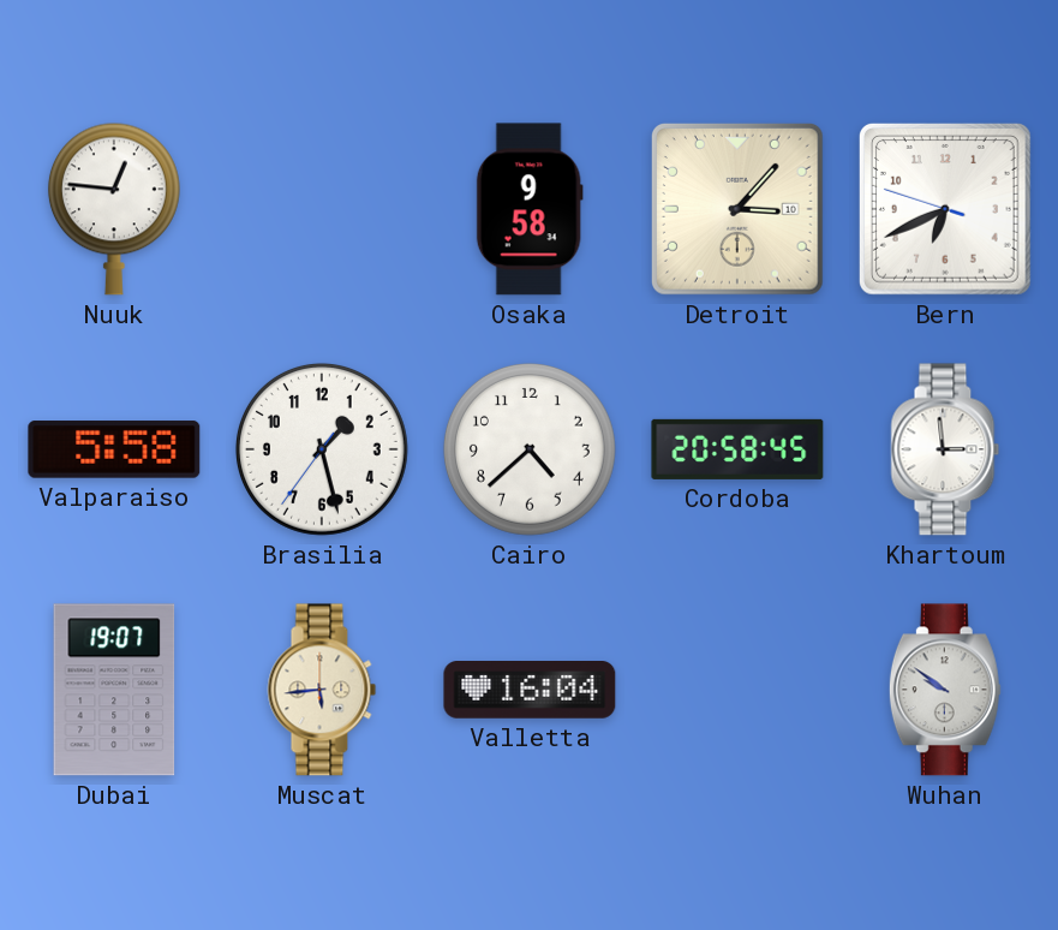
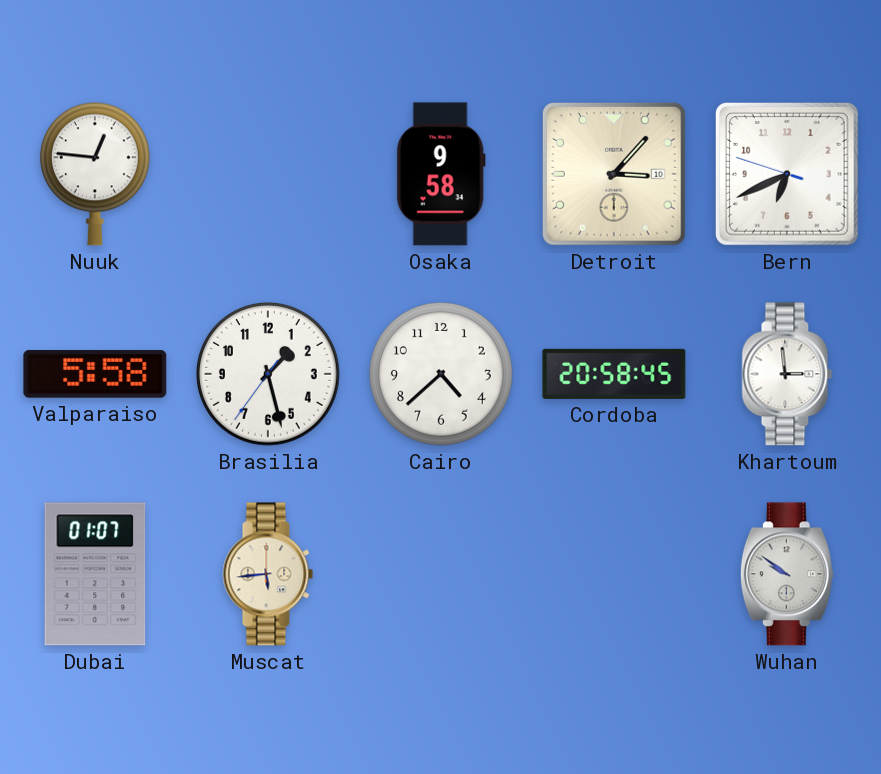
Dubai: 19:07 -> 01:07 (95, 574)
Valletta: 16:04 -> none (530, 691)
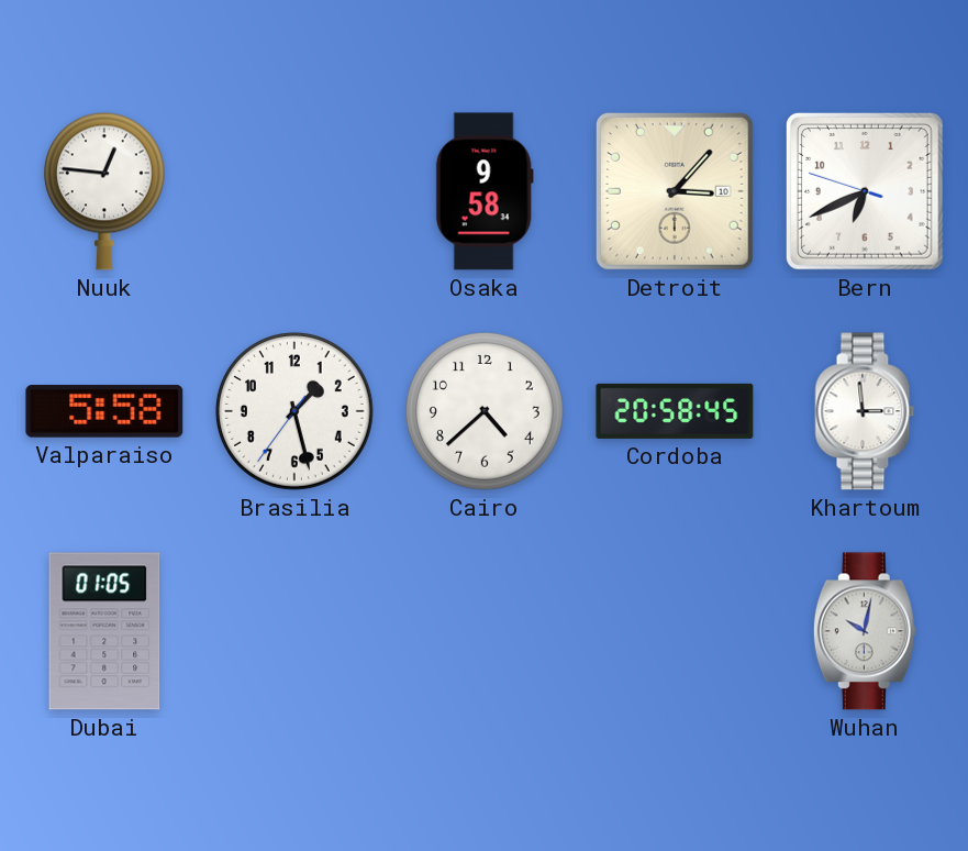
Dubai: 01:07 -> 01:05 (104, 631)
Muscat: 5:44 -> none (268, 574)
Wuhan: 9:51 -> 10:02 (865, 631)
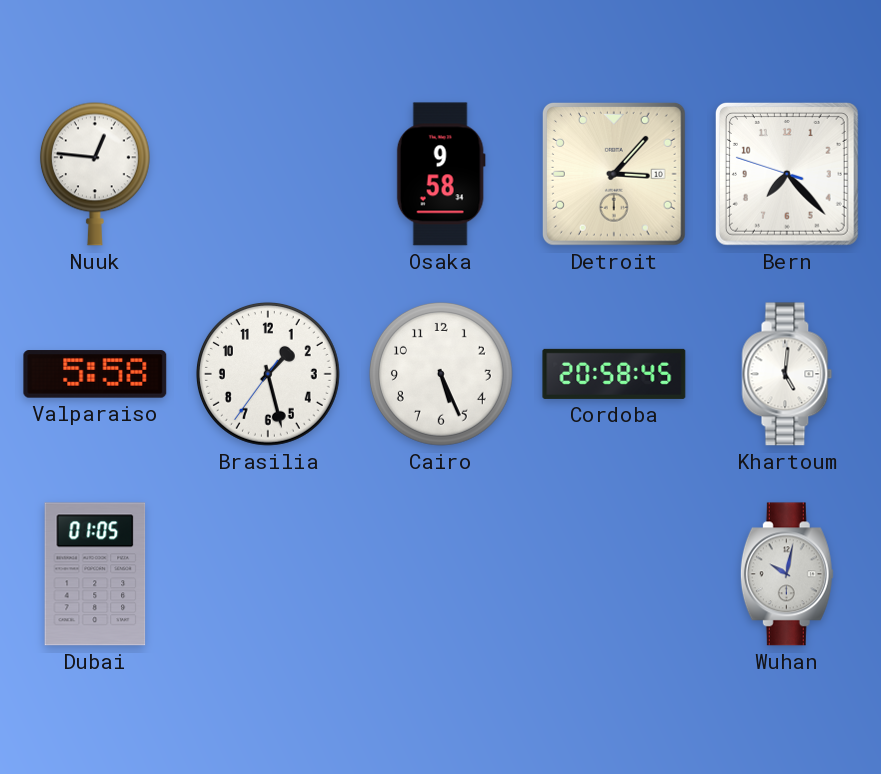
Bern: 6:40 -> 7:22 (787, 174)
Cairo: 4:38 -> 5:26 (441, 374)
Khartoum: 2:59 -> 5:01 (787, 374)
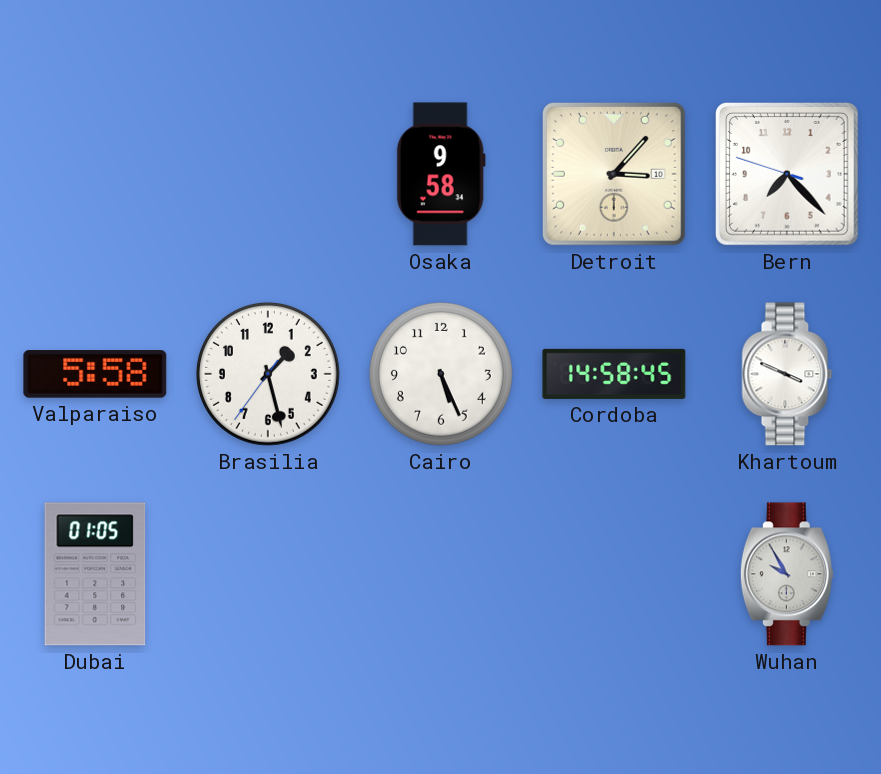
Nuuk: 12:46 -> none (95, 174)
Cordoba: 20:58 -> 14:58 (614, 374)
Khartoum: 5:01 -> 3:49 (787, 374)
Wuhan: 10:02 -> 9:55 (787, 574)
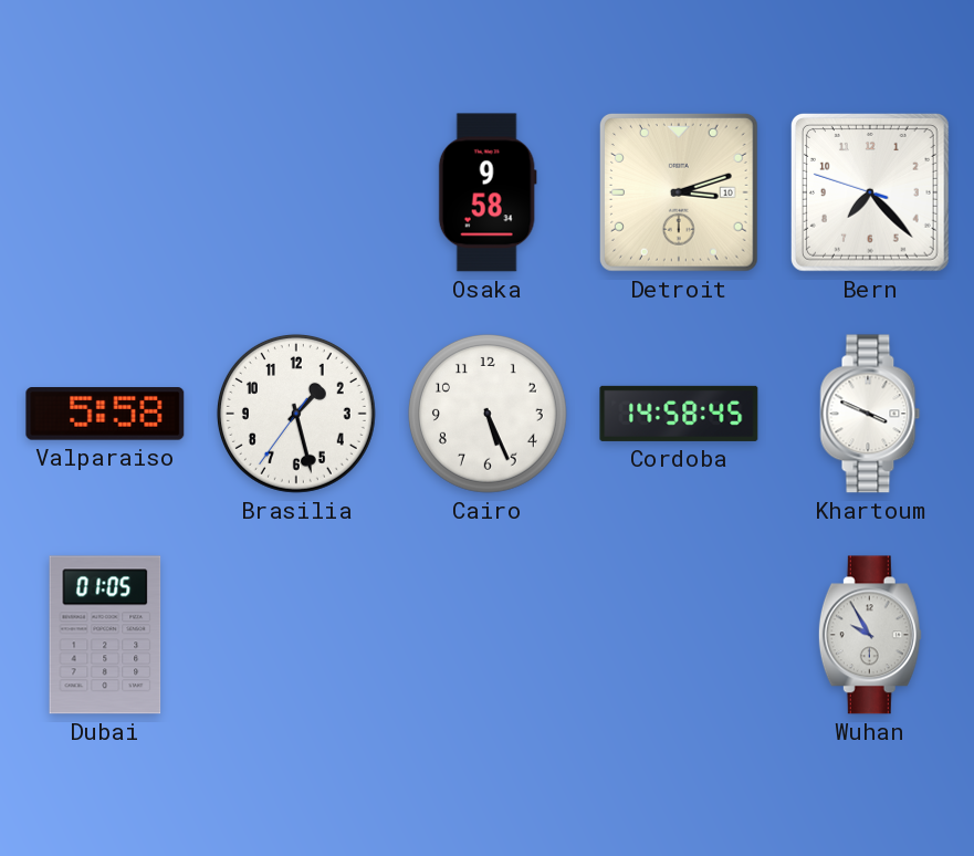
Detroit: 3:07 -> 3:12 (679, 192)
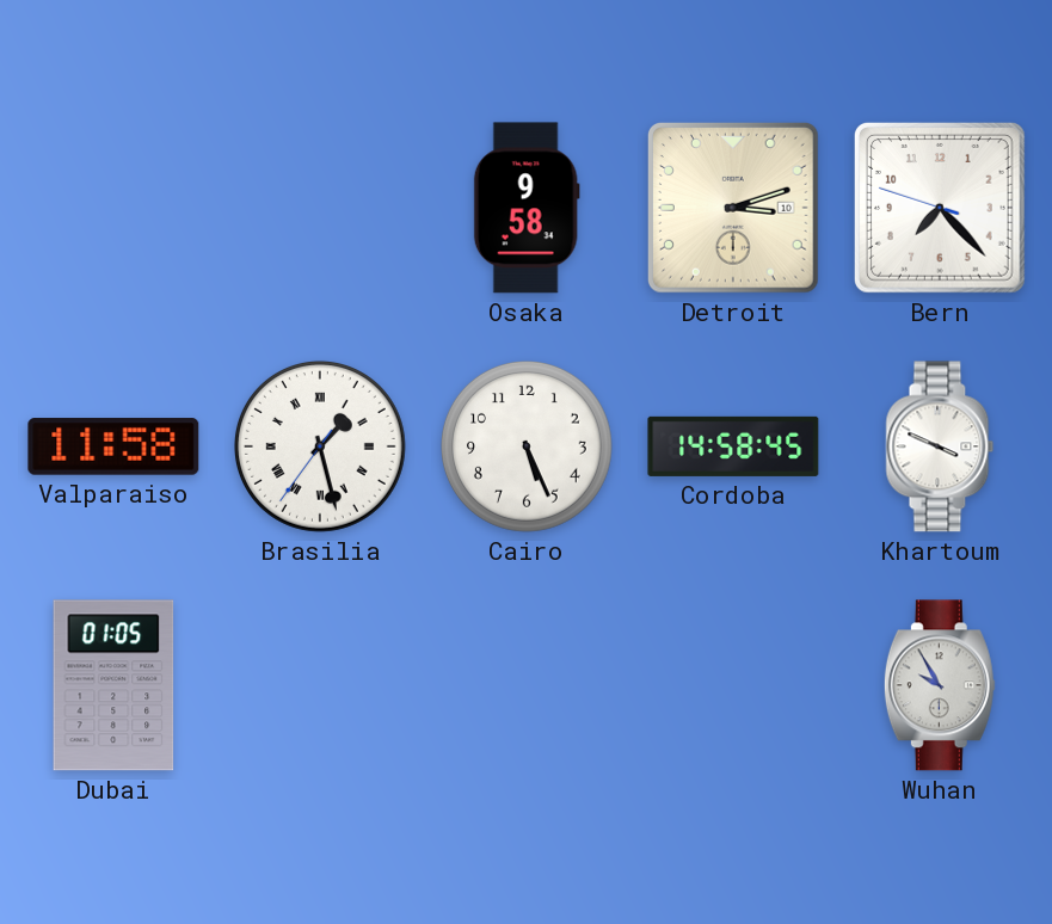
Valparaiso: 5:58 -> 11:58 (113, 446)
Brasilia numerals: Arabic -> Roman (320, 446)
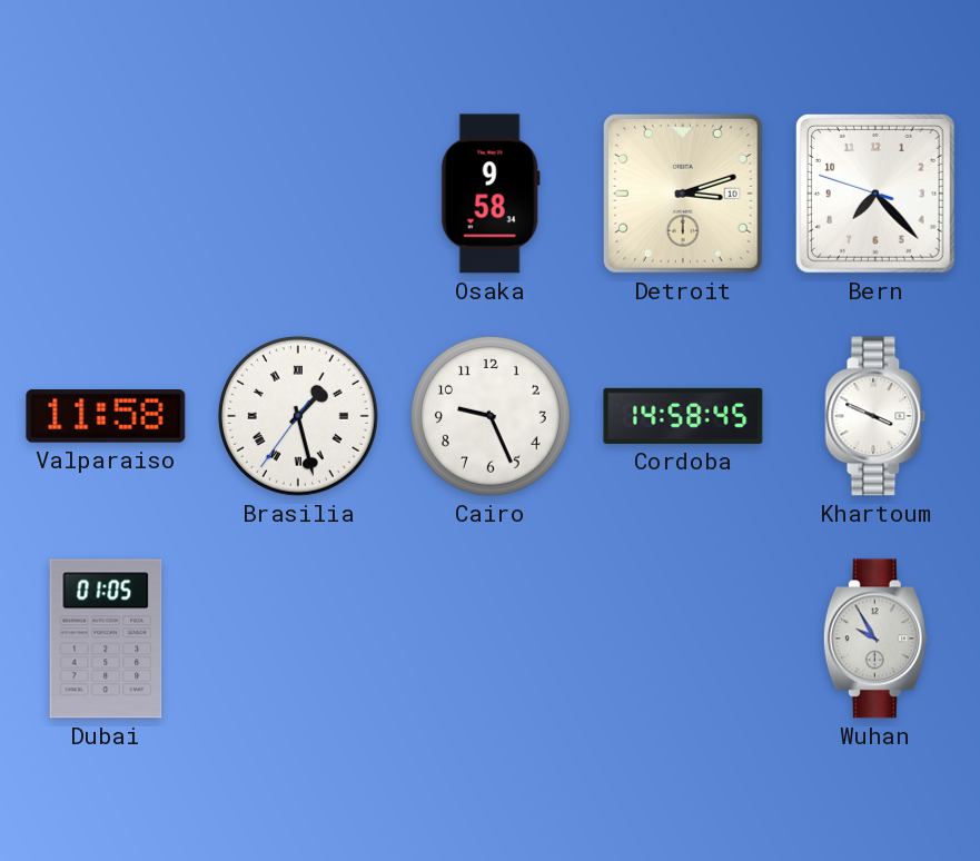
Cairo: 5:26 -> 9:26 (491, 416)
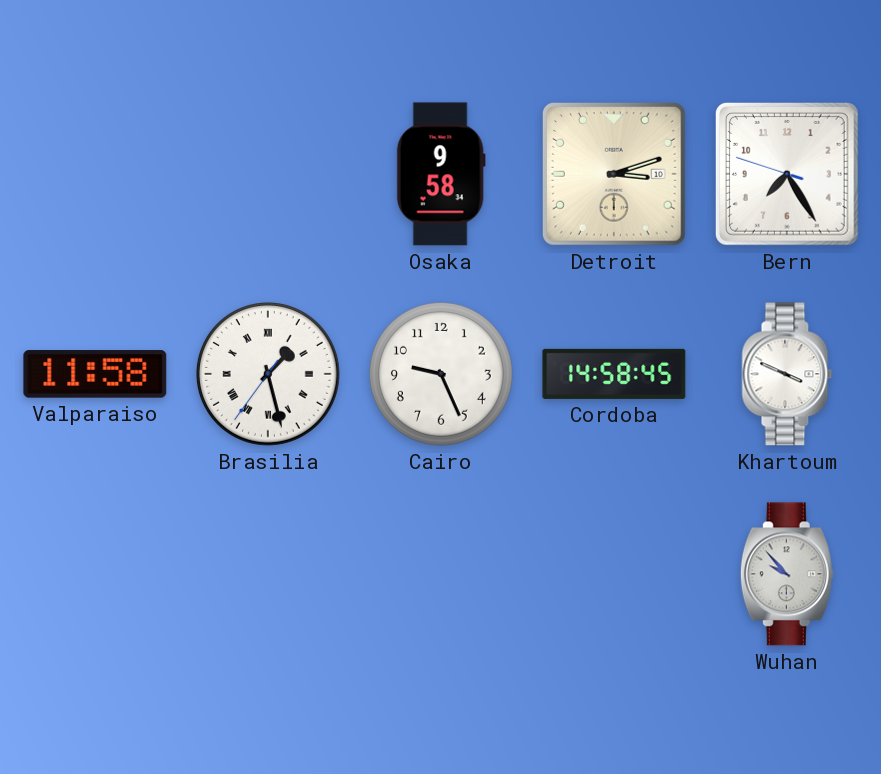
Bern: 7:22 -> 7:24 (787, 174)
Dubai: 01:05 -> none (106, 639)
Wuhan: 9:55 -> 9:53 (787, 574)
